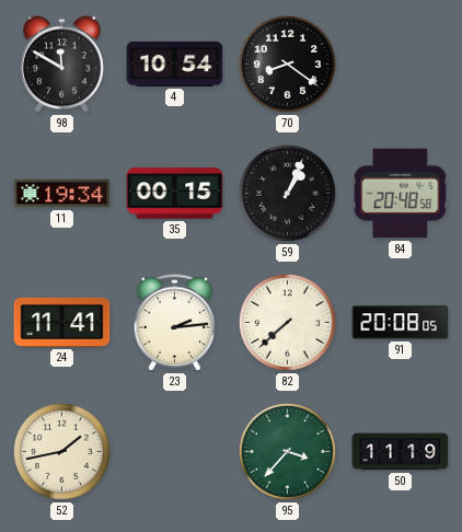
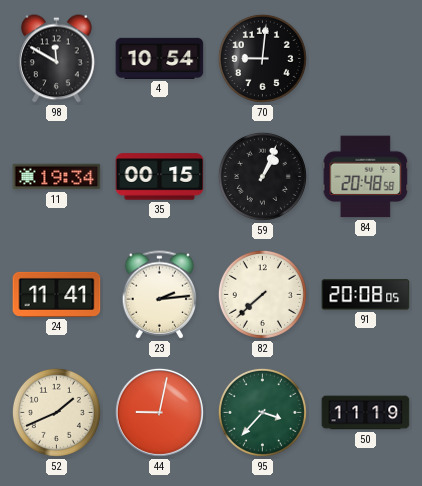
70: 8:21 -> 9:01 (262, 58)
52: 1:43 -> 1:41 (56, 412)
44: none -> 9:02 (159, 412)
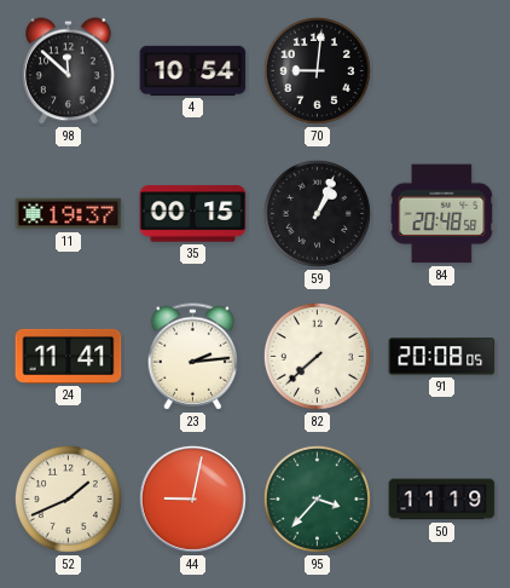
98: 11:50 -> 11:52 (69, 71)
11: 19:34 -> 19:37 (69, 214)
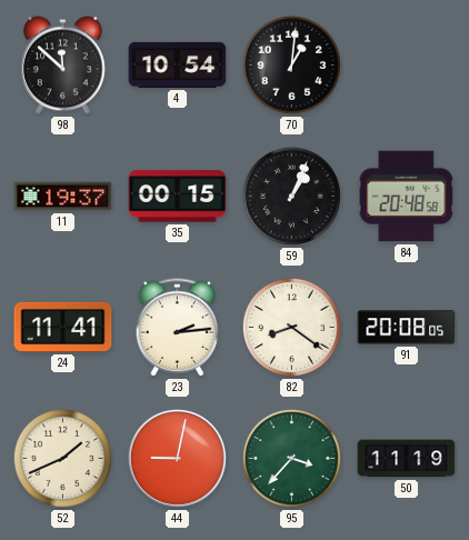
70: 9:01 -> 1:01 (291, 64)
82: 7:38 -> 8:21 (291, 327)
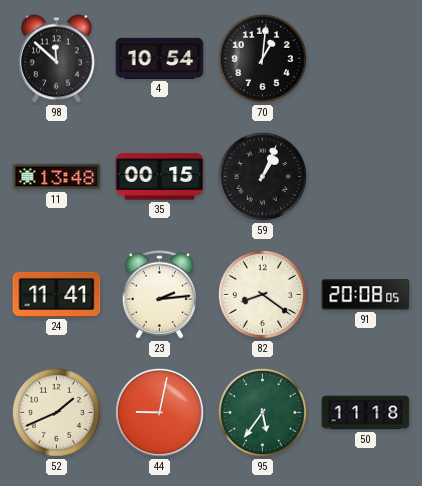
11: 19:37 -> 13:48 (57, 177)
84: 20:48 -> none (407, 197)
95: 3:37 -> 5:36 (262, 412)
50: 11:19 -> 11:18 (366, 413)
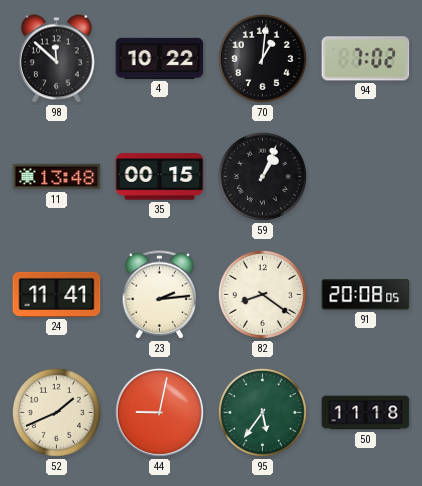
4: 10:54 -> 10:22 (160, 58)
94: none -> 7:02 (366, 59)
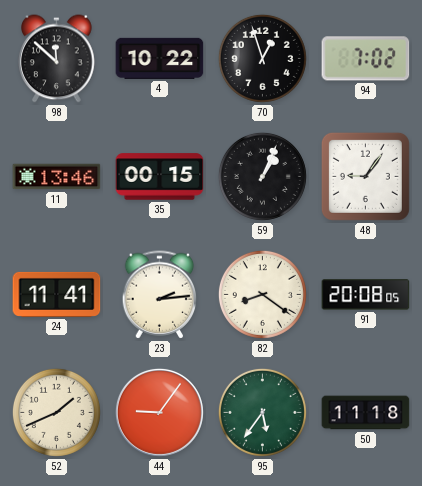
70: 1:01 -> 12:57 (262, 58)
11: 13:48 -> 13:46 (57, 177)
48: none -> 9:06 (365, 176)
44: 9:02 -> 9:06 (159, 412)
